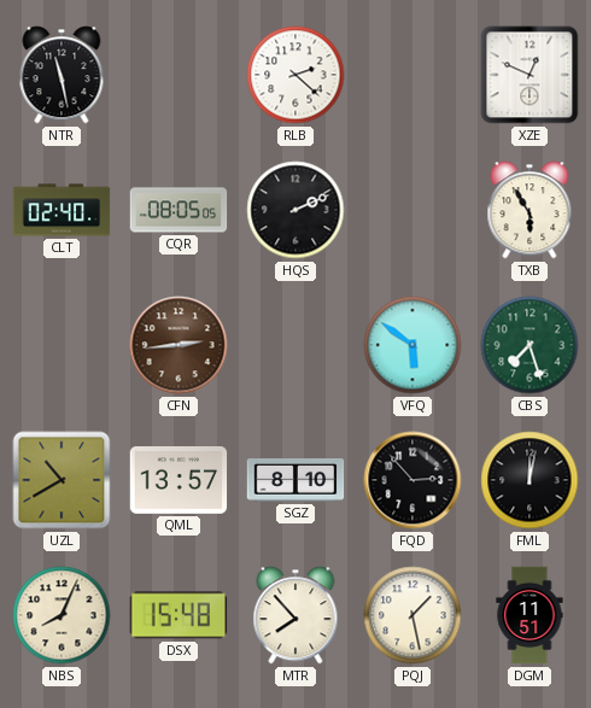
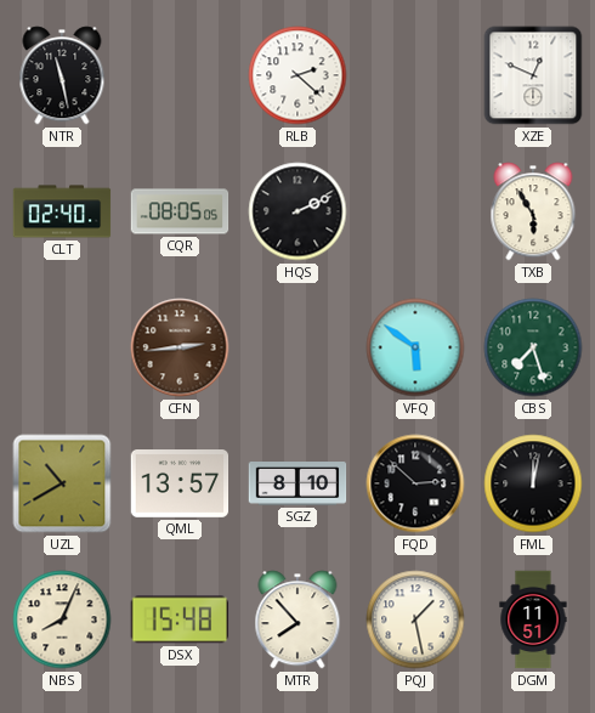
FQD: 2:53 -> 2:52 (415, 483)
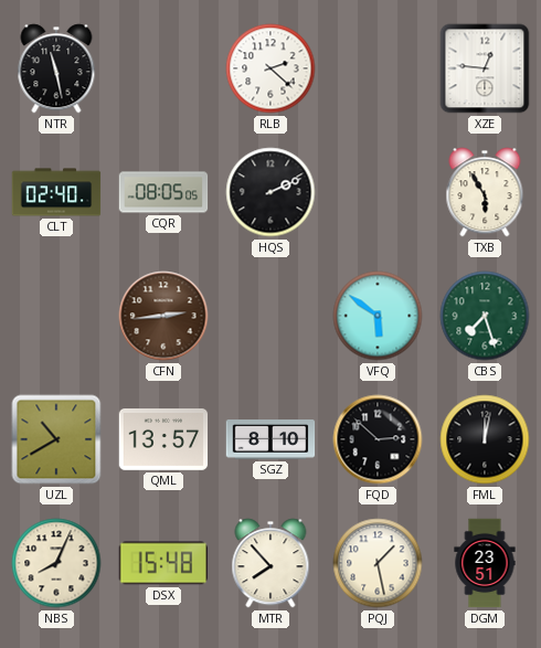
XZE: 12:49 -> 12:46 (485, 68)
DGM: 11:51 -> 23:51 (485, 563)
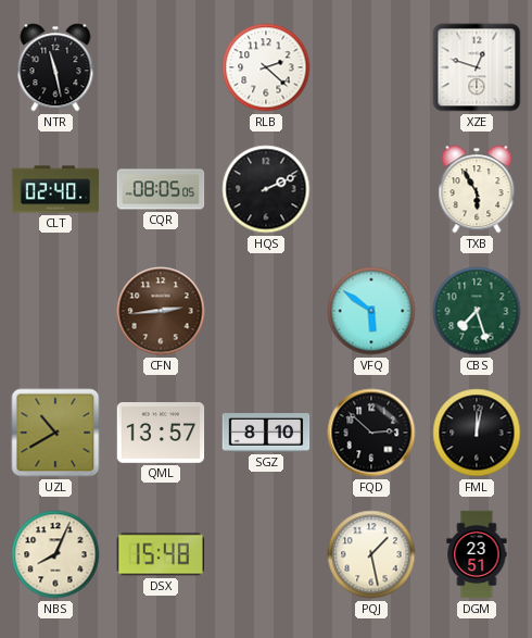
XZE: 12:46 -> 12:48 (477, 67)
MTR: 7:53 -> none (270, 563)
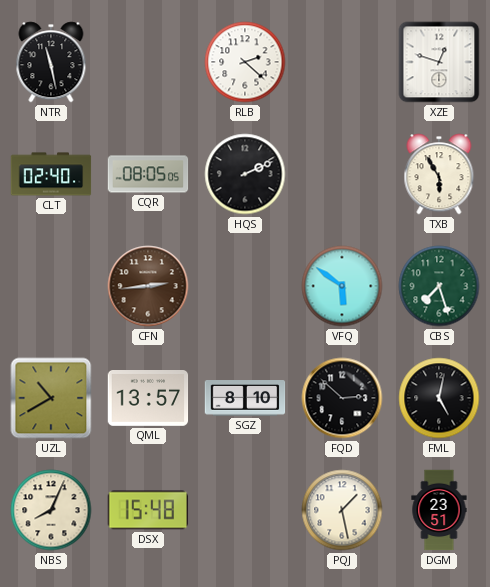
FML: 12:02 -> 5:02 (439, 398)
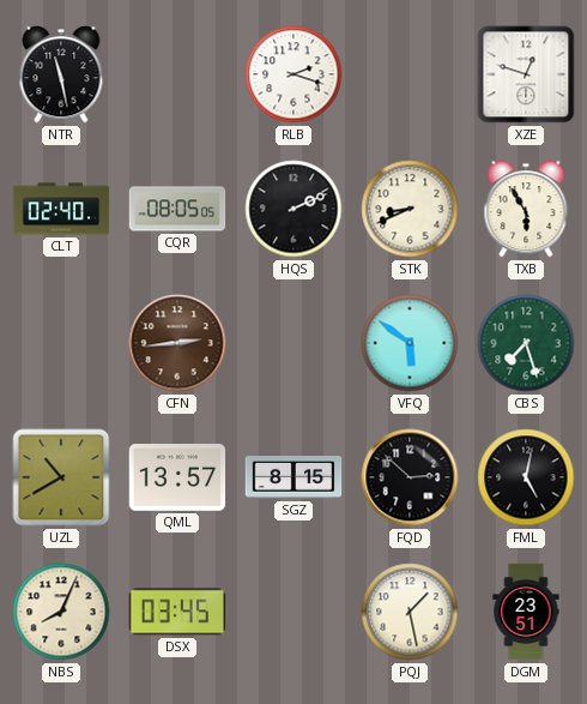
RLB: 2:22 -> 2:18 (293, 74)
STK: none -> 8:41 (410, 209)
SGZ: 8:10 -> 8:15 (293, 479)
DSX: 15:48 -> 03:45 (177, 612)
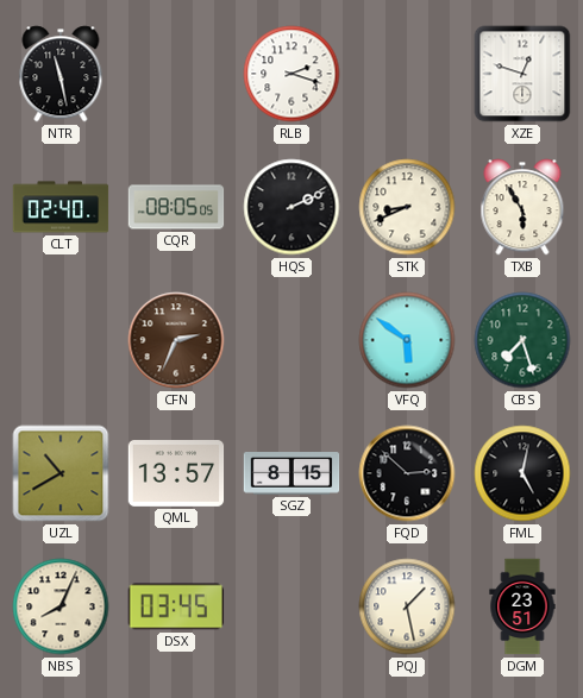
CFN: 2:44 -> 2:34 (176, 340)
